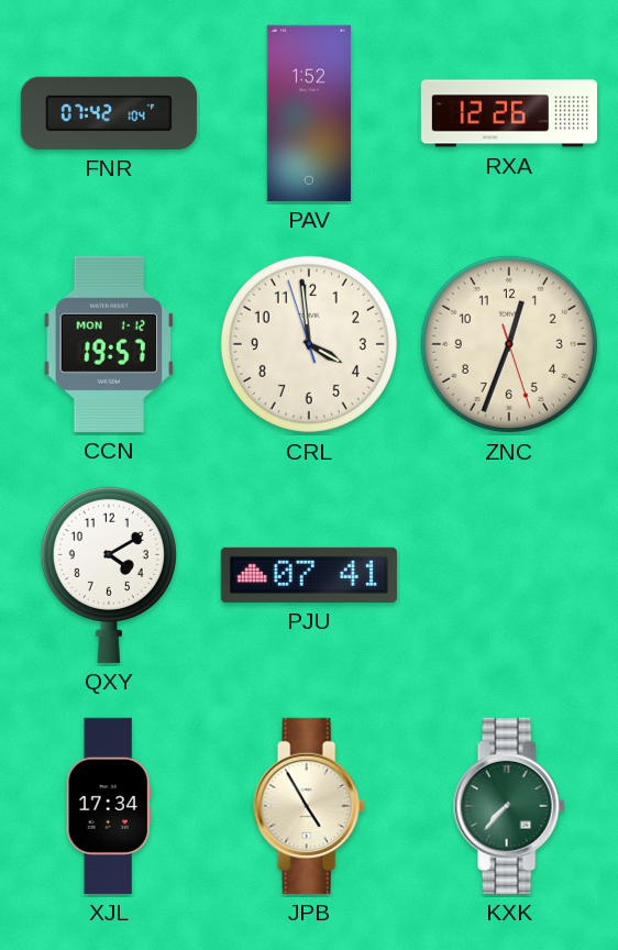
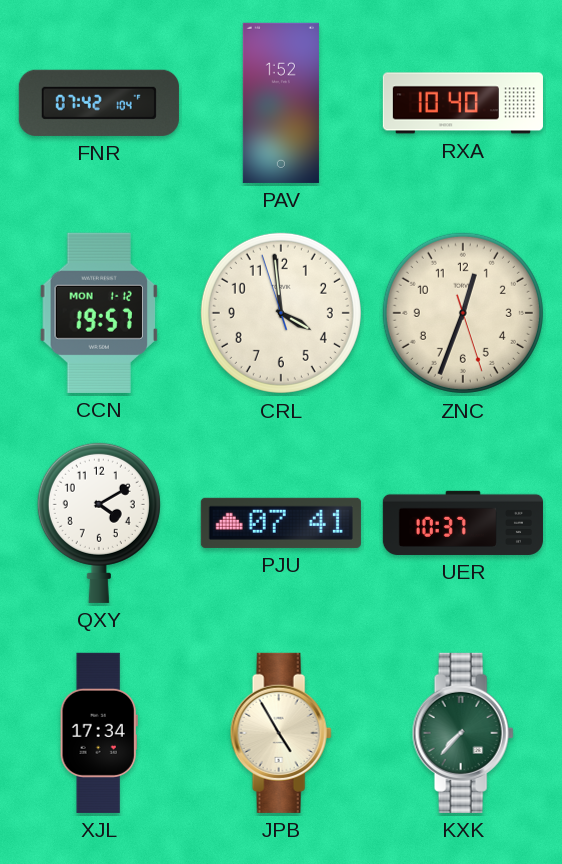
RXA: 12:26 -> 10:40 (463, 103)
UER: none -> 10:37 (463, 523)
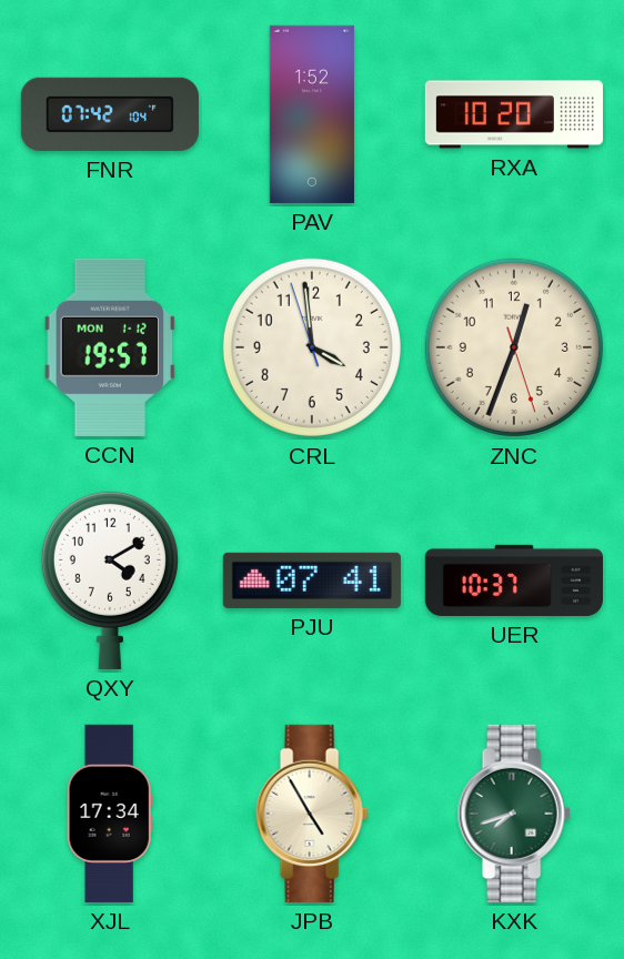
RXA: 10:40 -> 10:20 (514, 114)
KXK: 7:37 -> 7:42 (514, 814)
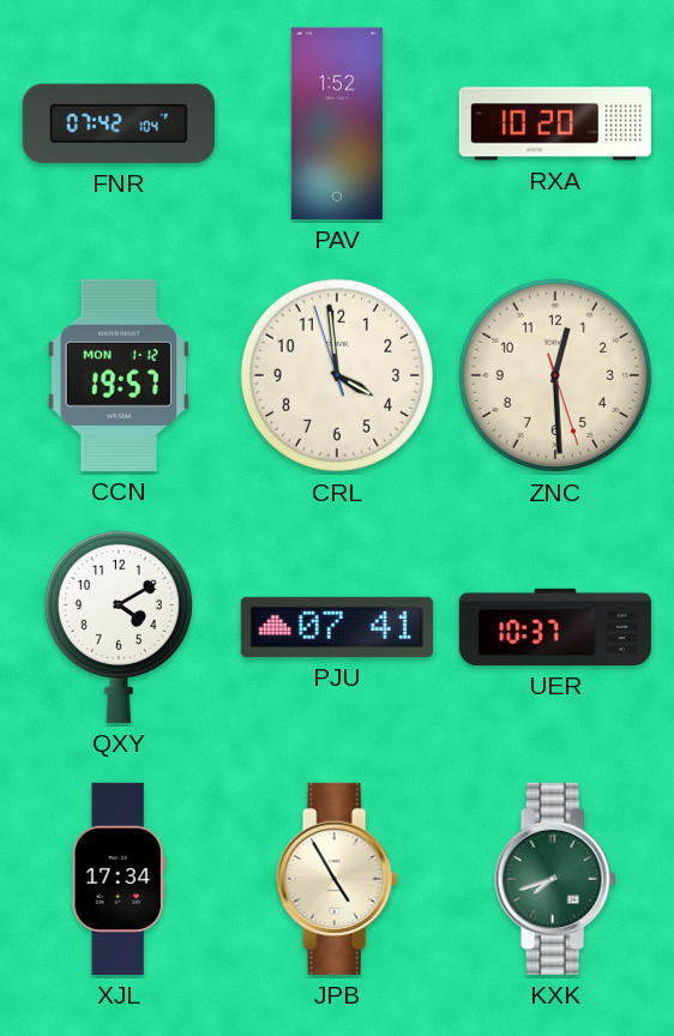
ZNC: 12:33 -> 12:29 (555, 375)
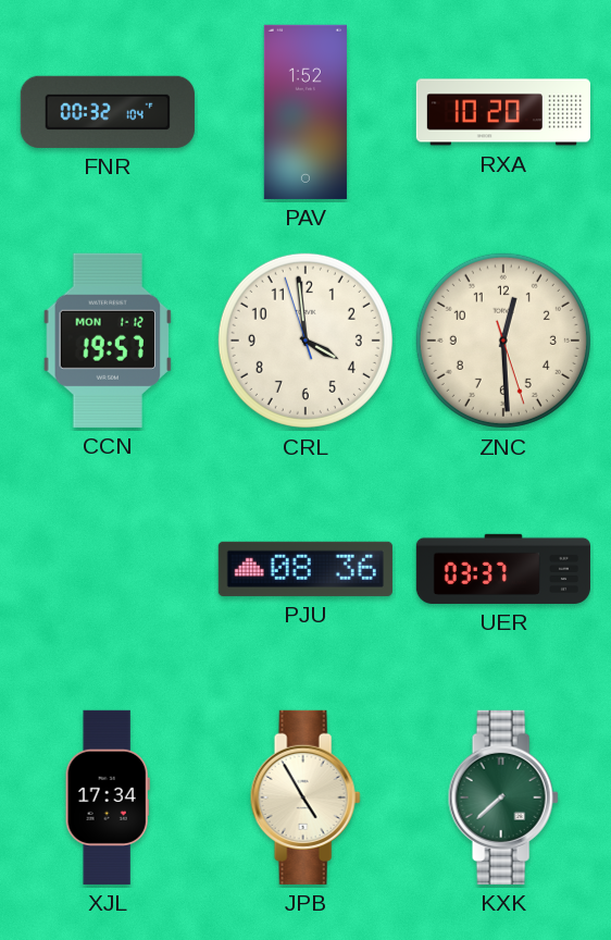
FNR: 07:42 -> 00:32 (108, 112)
QXY: 4:10 -> none (119, 626)
PJU: 07:41 -> 08:36 (305, 569)
UER: 10:37 -> 03:37 (503, 569)
KXK: 7:42 -> 7:38 (503, 797)
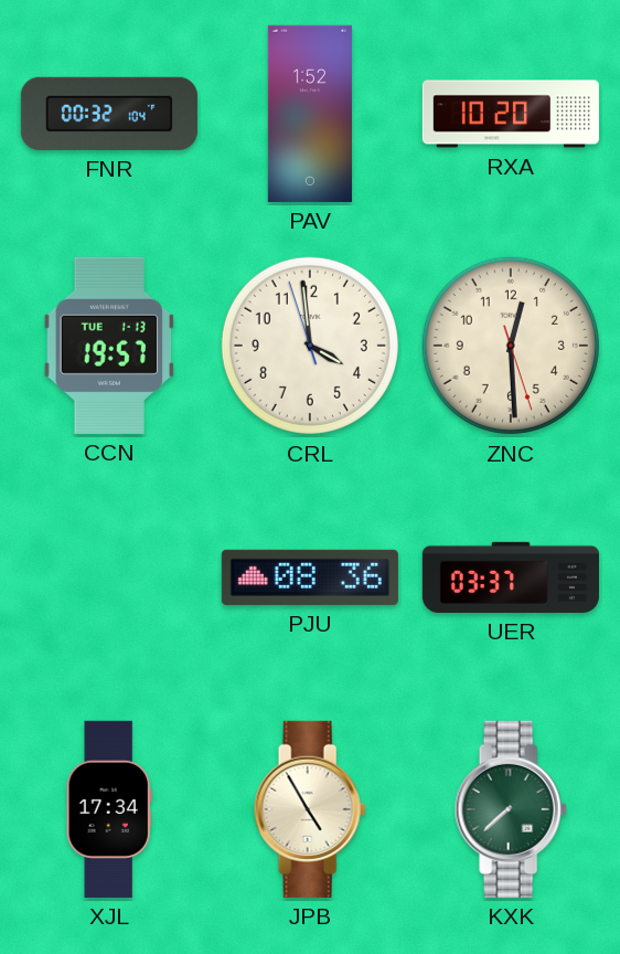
CCN date: MON 1-12 -> TUE 1-13 (108, 346)
